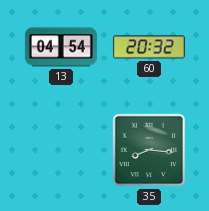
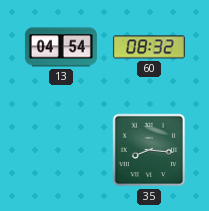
60: 20:32 -> 08:32 (149, 47)
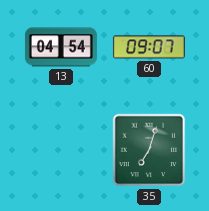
60: 08:32 -> 09:07 (149, 47)
35: 8:16 -> 7:03 (149, 150)
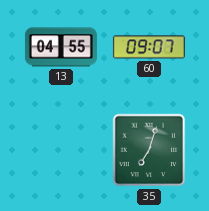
13: 04:54 -> 04:55 (61, 47)
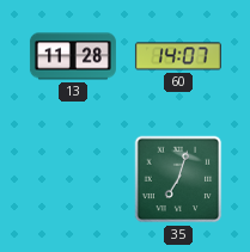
13: 04:55 -> 11:28 (73, 56)
60: 09:07 -> 14:07 (178, 56)
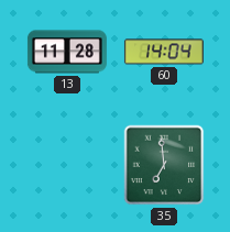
60: 14:07 -> 14:04 (164, 52)
35: 7:03 -> 6:59 (164, 165)
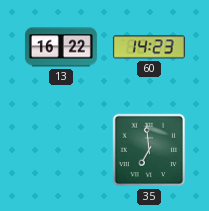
13: 11:28 -> 16:22 (61, 47)
60: 14:04 -> 14:23 (149, 47)
